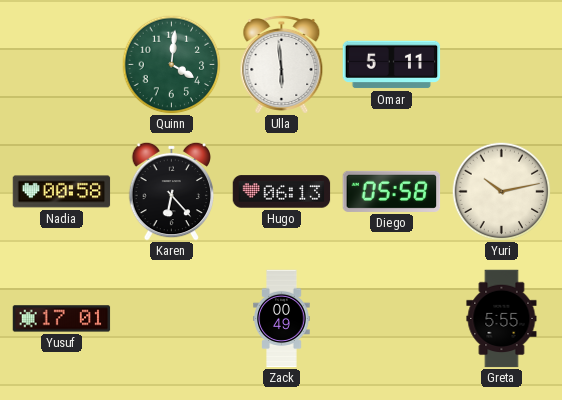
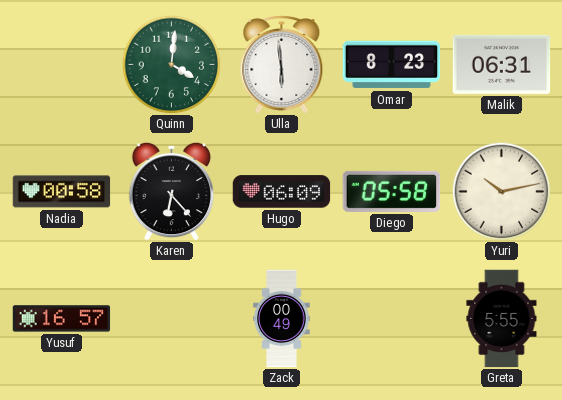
Omar: 5:11 -> 8:23 (392, 65)
Malik: none -> 06:31 (502, 64)
Hugo: 06:13 -> 06:09 (282, 192)
Yusuf: 17:01 -> 16:57 (62, 319)
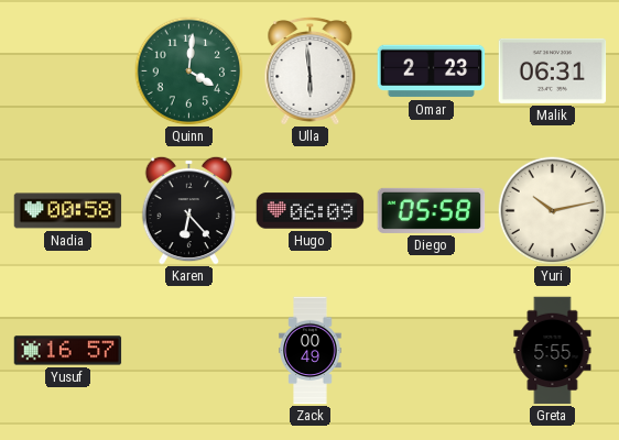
Omar: 8:23 -> 2:23 (432, 71)
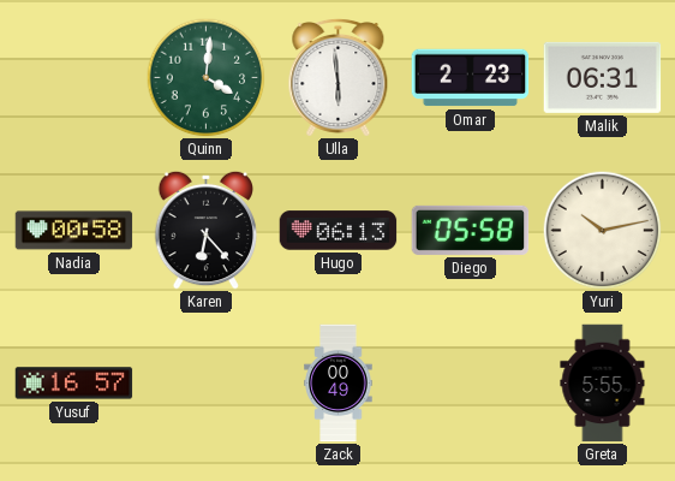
Hugo: 06:09 -> 06:13 (339, 231)
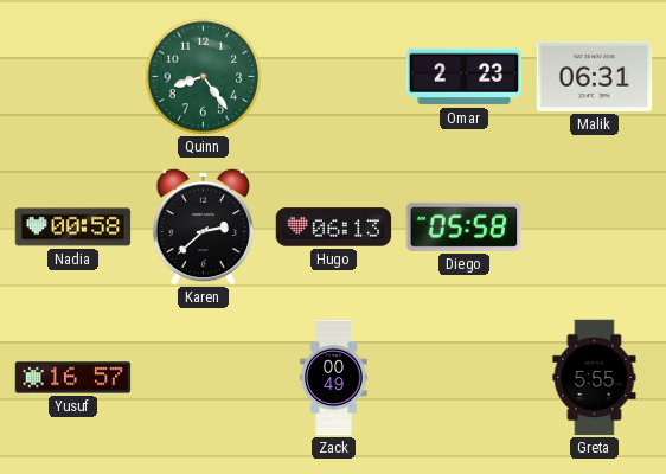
Quinn: 4:01 -> 8:24 (204, 77)
Ulla: 5:59 -> none (339, 77)
Karen: 6:23 -> 2:38 (204, 226)
Yuri: 10:13 -> none (603, 231)
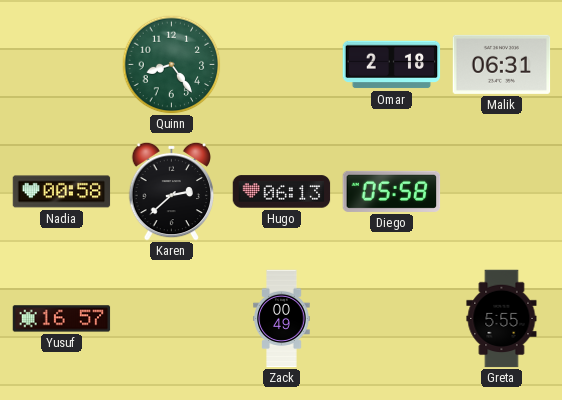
Omar: 2:23 -> 2:18 (392, 65)
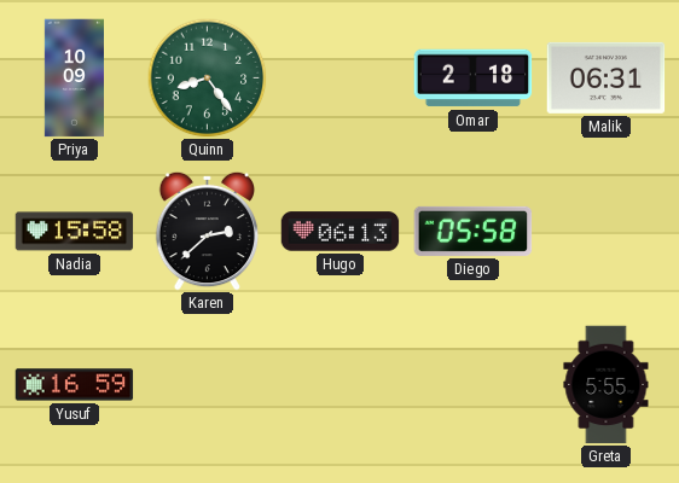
Priya: none -> 10:09 (74, 78)
Nadia: 00:58 -> 15:58 (75, 232)
Yusuf: 16:57 -> 16:59 (75, 385)
Zack: 00:49 -> none (282, 319)
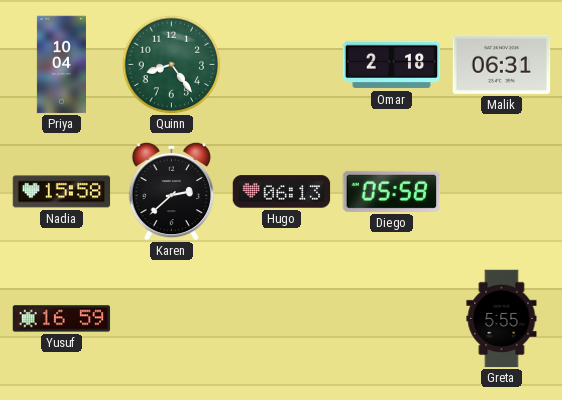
Priya: 10:09 -> 10:04 (61, 65)
